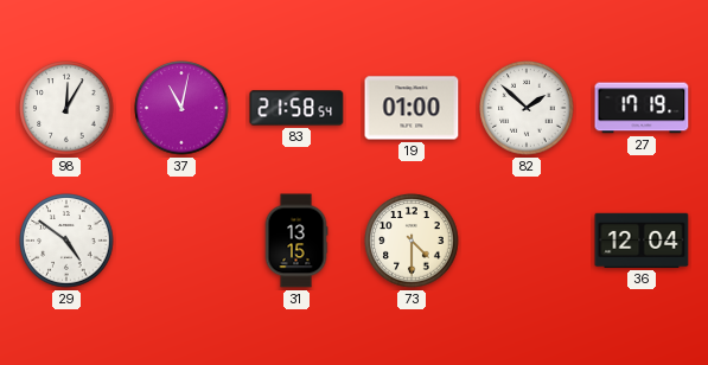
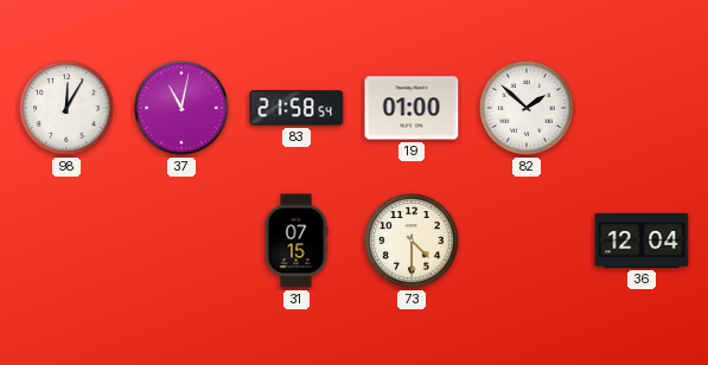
27: 17:19 -> none (642, 108)
29: 4:51 -> none (66, 241)
31: 13:15 -> 07:15 (296, 241)
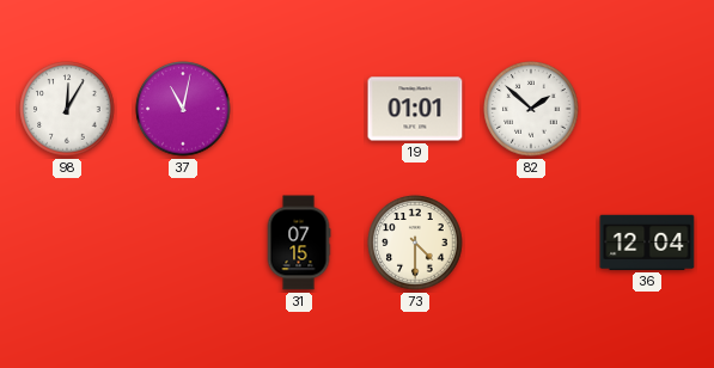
83: 21:58 -> none (296, 108)
19: 01:00 -> 01:01 (415, 109)
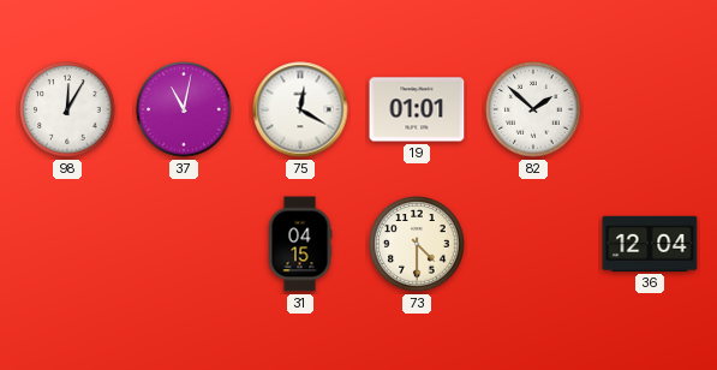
75: none -> 12:20 (300, 109)
31: 07:15 -> 04:15 (300, 244)
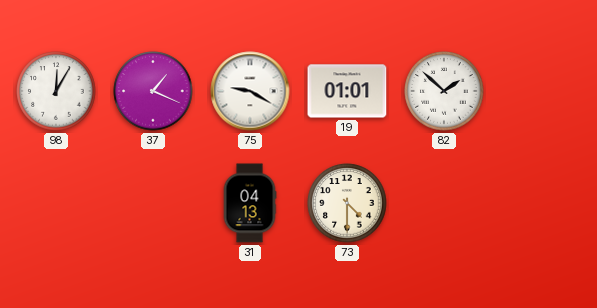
37: 11:02 -> 1:19 (153, 91)
75: 12:20 -> 9:20 (250, 91)
31: 04:15 -> 04:13 (250, 203)
36: 12:04 -> none (650, 244)
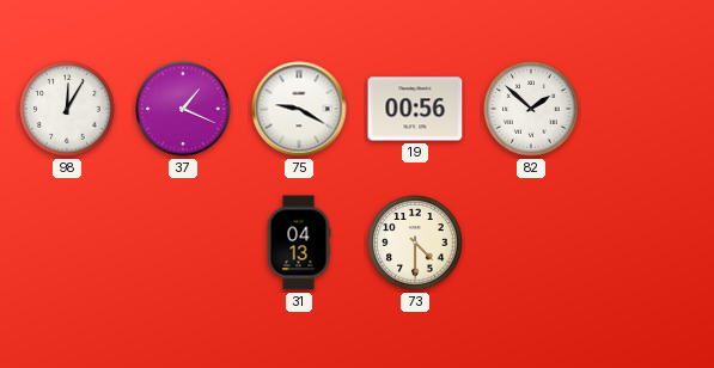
19: 01:01 -> 00:56 (415, 109)
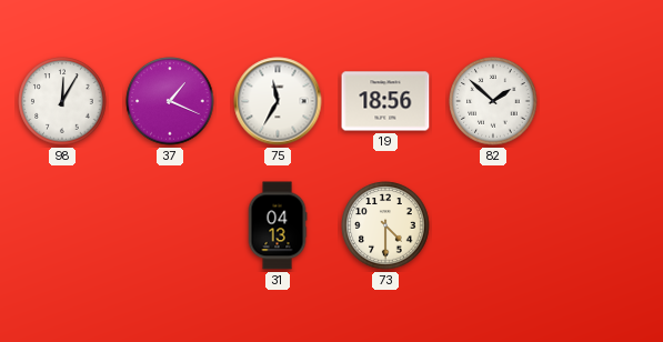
75: 9:20 -> 11:35 (278, 101)
19: 00:56 -> 18:56 (385, 101)
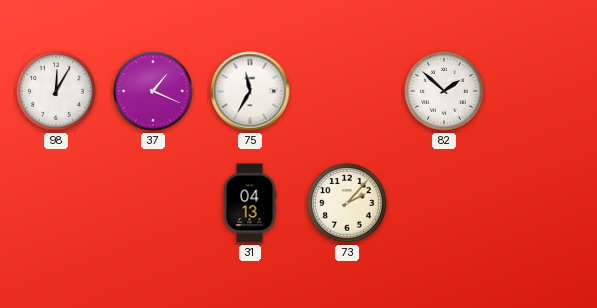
19: 18:56 -> none (385, 101)
73: 4:30 -> 2:07 (347, 203)
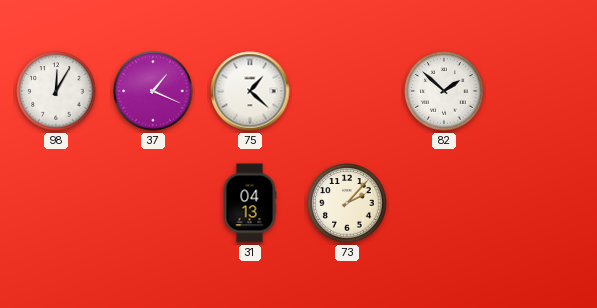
75: 11:35 -> 1:22 (250, 91)
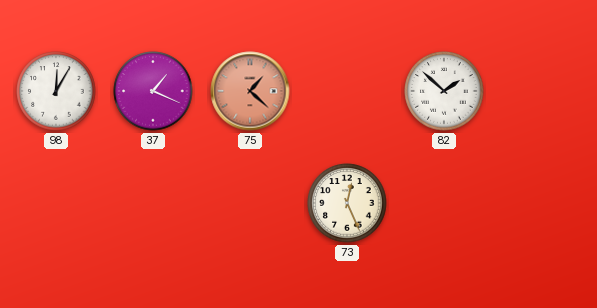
75 dial: white -> salmon (250, 91)
31: 04:13 -> none (250, 203)
73: 2:07 -> 12:26 (347, 203)
